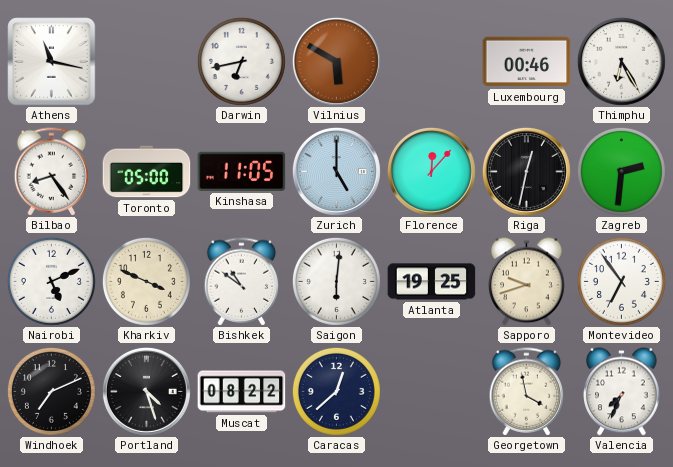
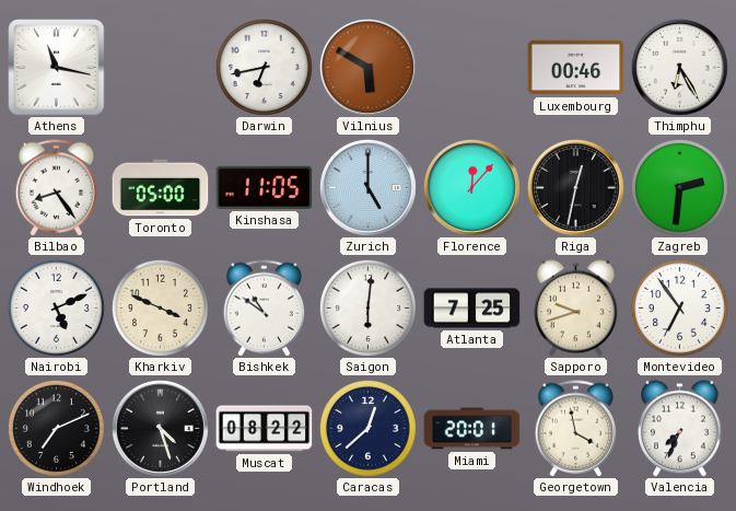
Atlanta: 19:25 -> 7:25 (472, 309)
Miami: none -> 20:01 (472, 429)
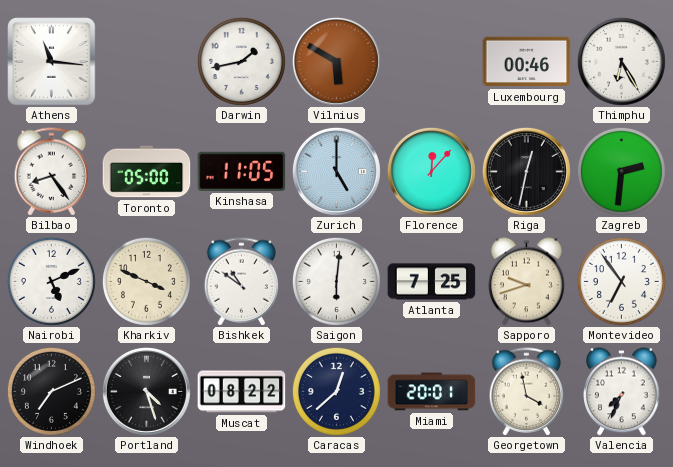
Athens: 11:17 -> 11:16 (52, 62)
Darwin: 6:43 -> 1:43 (241, 61)
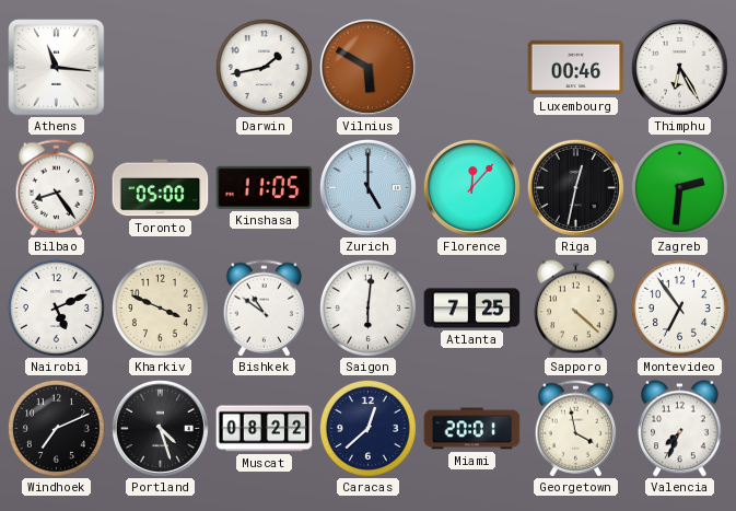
Sapporo: 9:42 -> 4:22 (576, 309)
